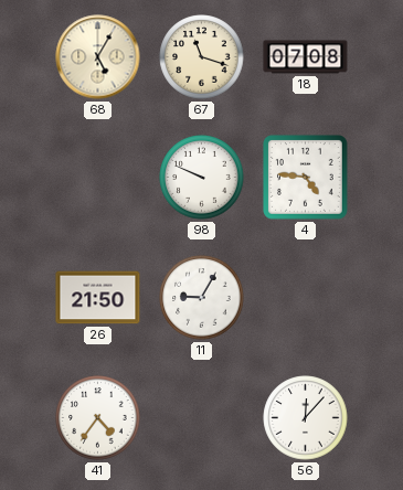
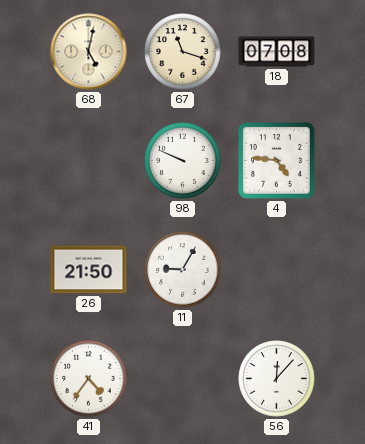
68: 5:05 -> 5:02 (89, 52)
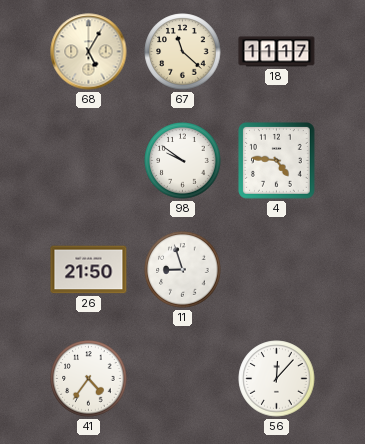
68: 5:02 -> 5:05 (89, 52)
67: 11:18 -> 11:22 (183, 52)
18: 07:08 -> 11:17 (277, 52)
98: 9:49 -> 9:51 (183, 161)
11: 9:05 -> 8:57 (183, 270)
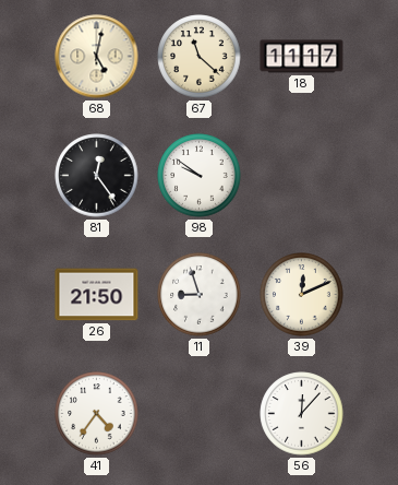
68: 5:05 -> 5:02 (97, 57)
81: none -> 12:24 (97, 176)
4: 4:46 -> none (277, 161)
39: none -> 12:11 (302, 295)
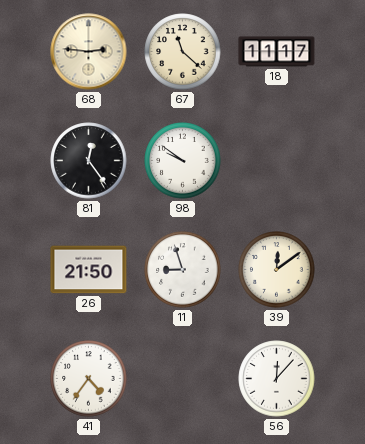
68: 5:02 -> 2:46 (89, 52)
39: 12:11 -> 12:09 (277, 270)
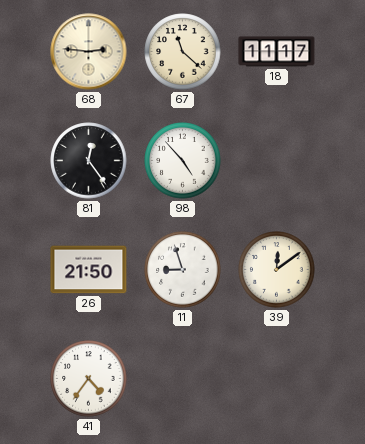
98: 9:51 -> 4:53 (183, 161)
56: 12:07 -> none (277, 379)
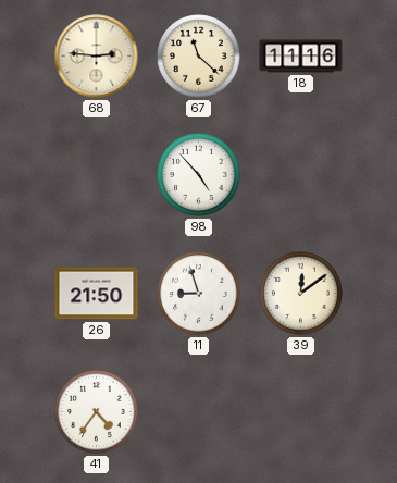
18: 11:17 -> 11:16 (301, 57)
81: 12:24 -> none (89, 161)
